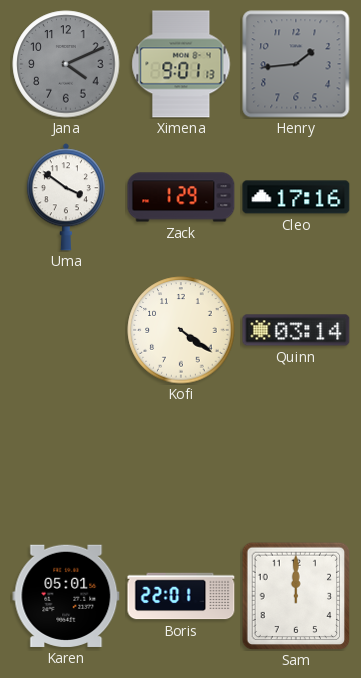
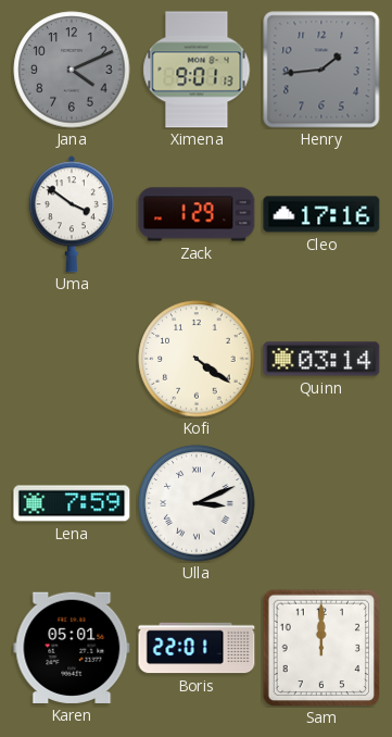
Lena: none -> 7:59 (72, 503)
Ulla: none -> 3:11 (197, 503)
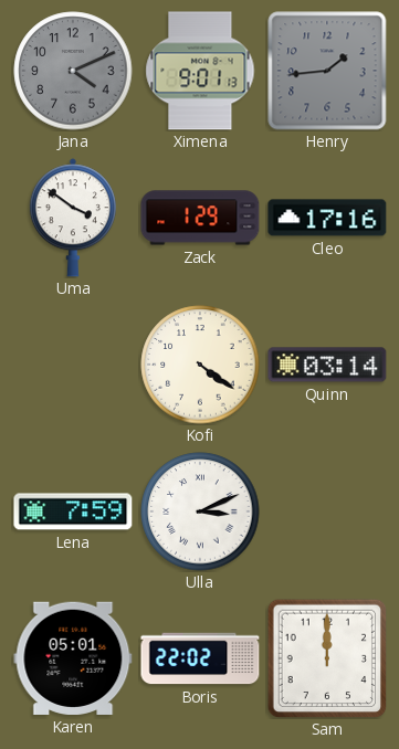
Boris: 22:01 -> 22:02 (200, 658)
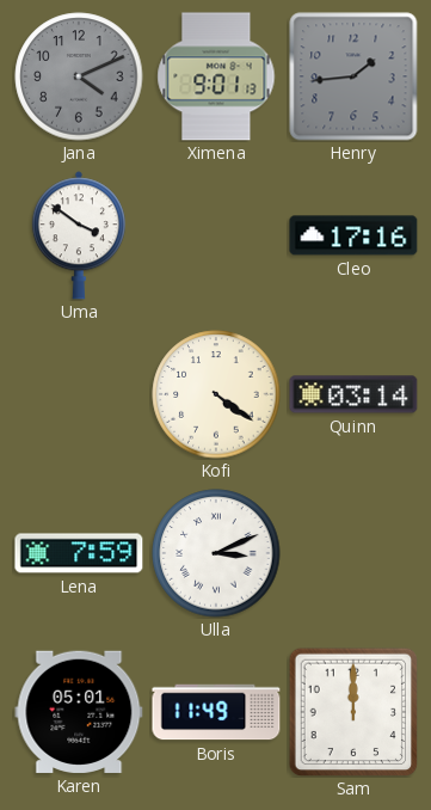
Zack: 1:29 -> none (200, 218)
Boris: 22:02 -> 11:49 (216, 712)
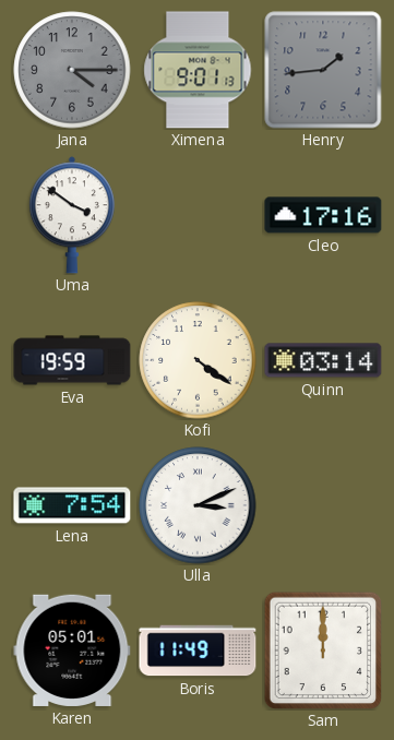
Jana: 4:11 -> 4:15 (72, 70)
Eva: none -> 19:59 (72, 360)
Lena: 7:59 -> 7:54 (72, 505)
